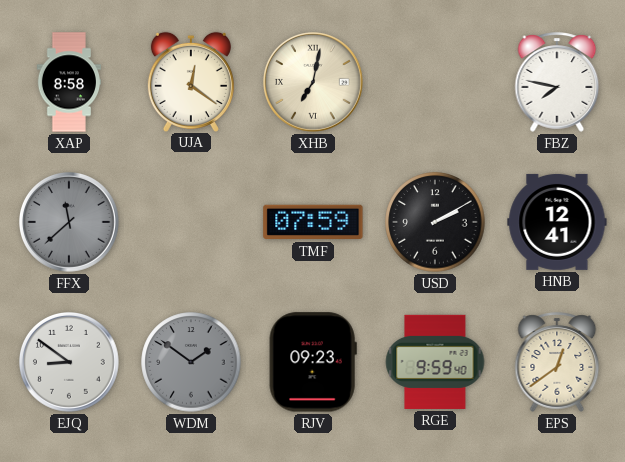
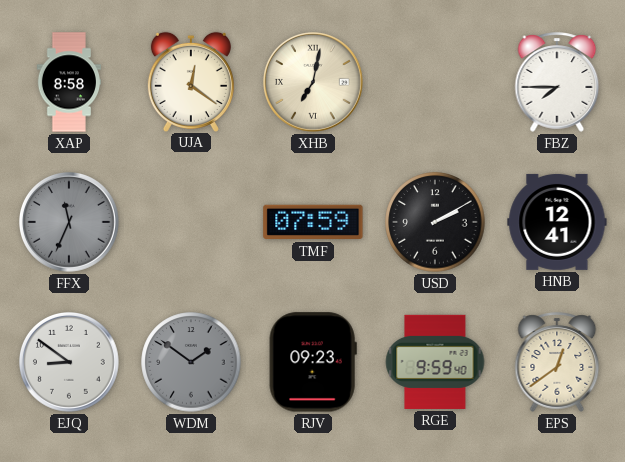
FBZ: 7:47 -> 7:45 (557, 82)
FFX: 11:38 -> 11:34 (70, 223)
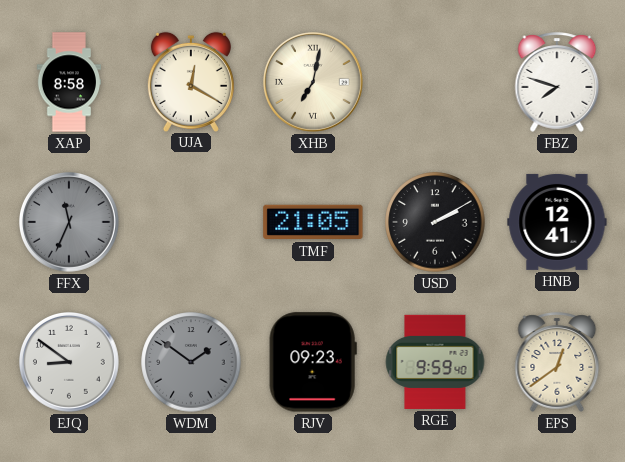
UJA: 12:21 -> 12:20 (191, 81)
FBZ: 7:45 -> 7:48 (557, 82)
TMF: 07:59 -> 21:05 (313, 222)
